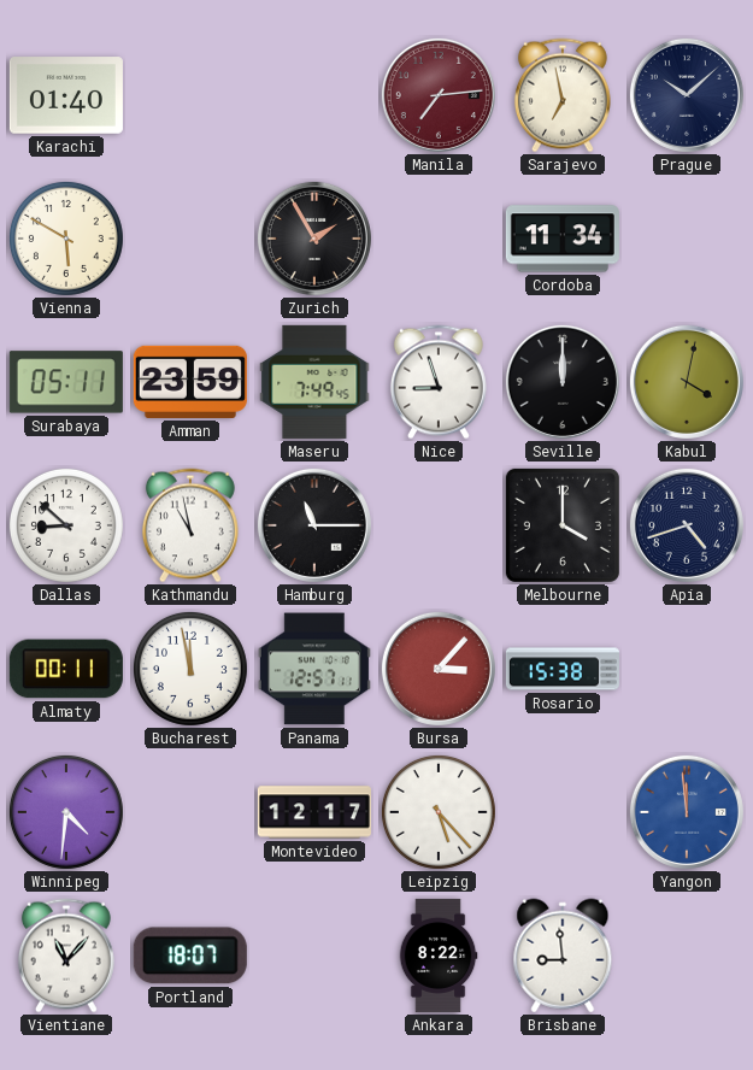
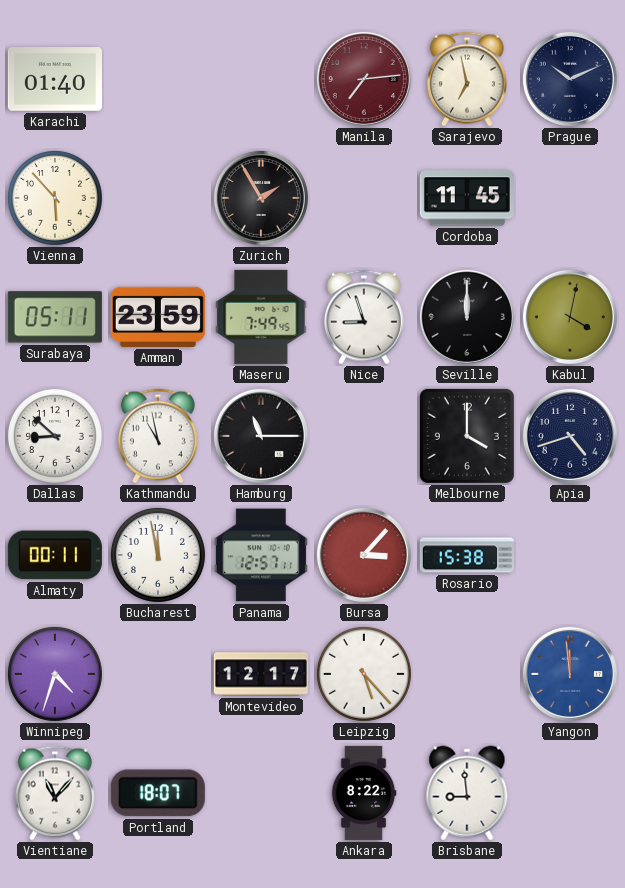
Prague: 10:08 -> 10:11 (570, 79)
Vienna: 5:50 -> 5:53 (55, 198)
Cordoba: 11:34 -> 11:45 (467, 198)
Winnipeg: 4:31 -> 4:33 (55, 674)
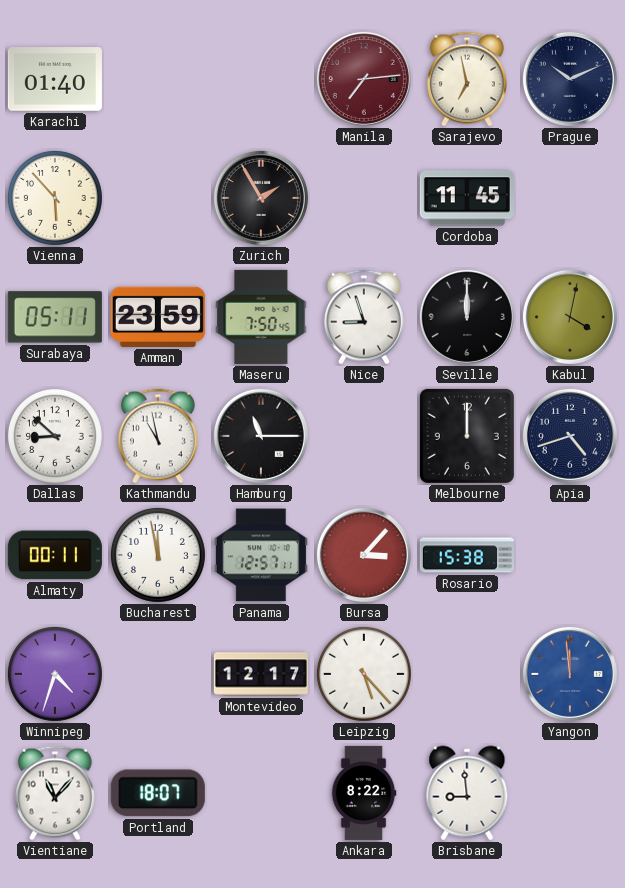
Maseru: 7:49 -> 7:50 (261, 317)
Melbourne: 4:00 -> 12:00 (467, 436)
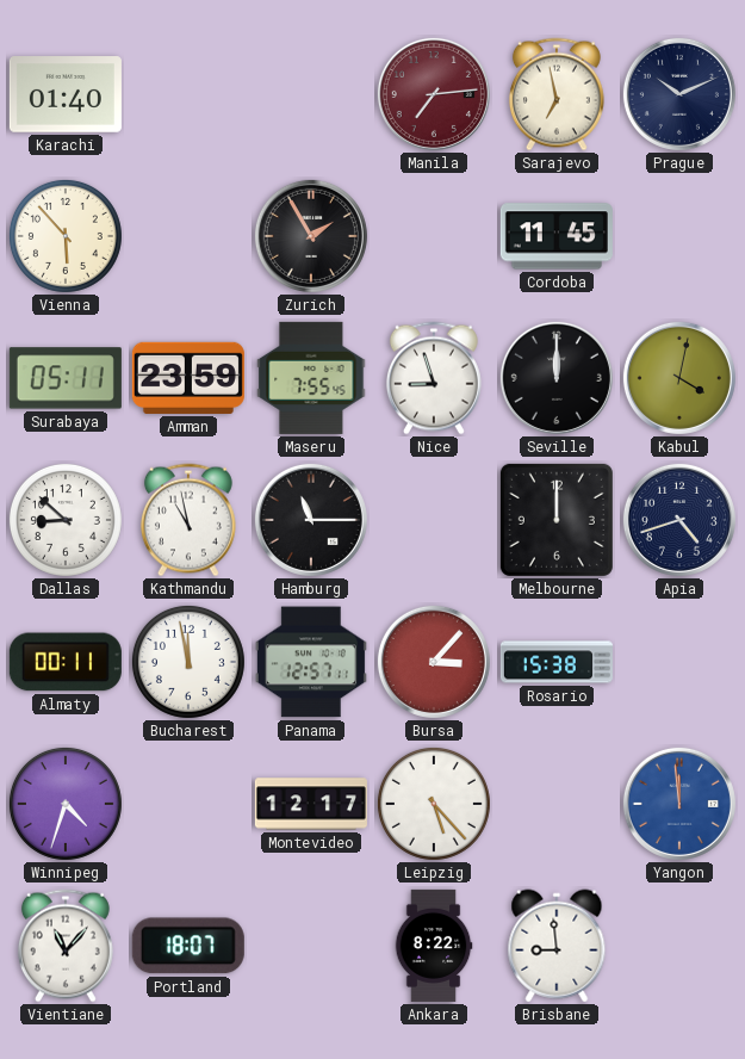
Maseru: 7:50 -> 7:55 (311, 378)
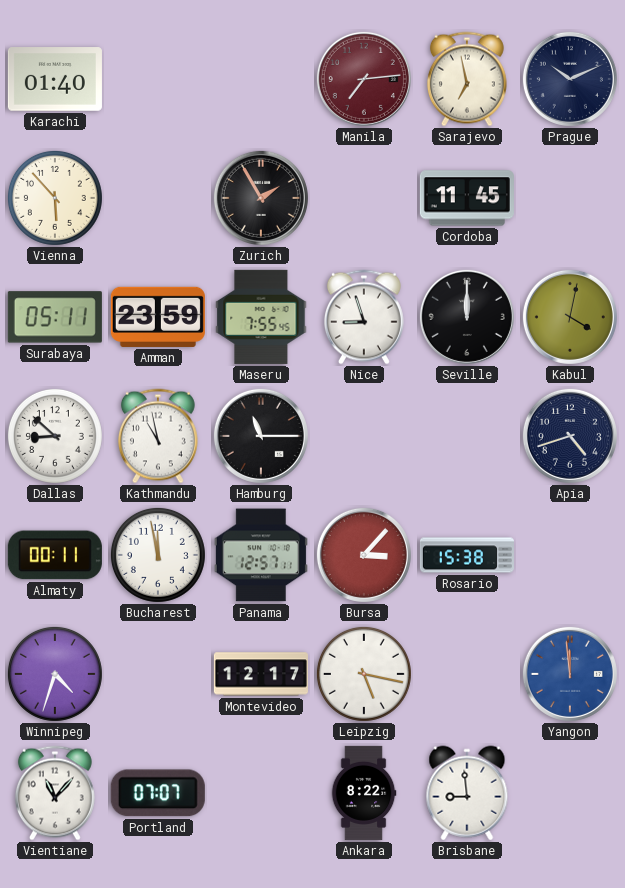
Melbourne: 12:00 -> none (557, 520)
Leipzig: 5:23 -> 5:17 (364, 674)
Portland: 18:07 -> 07:07 (158, 793)
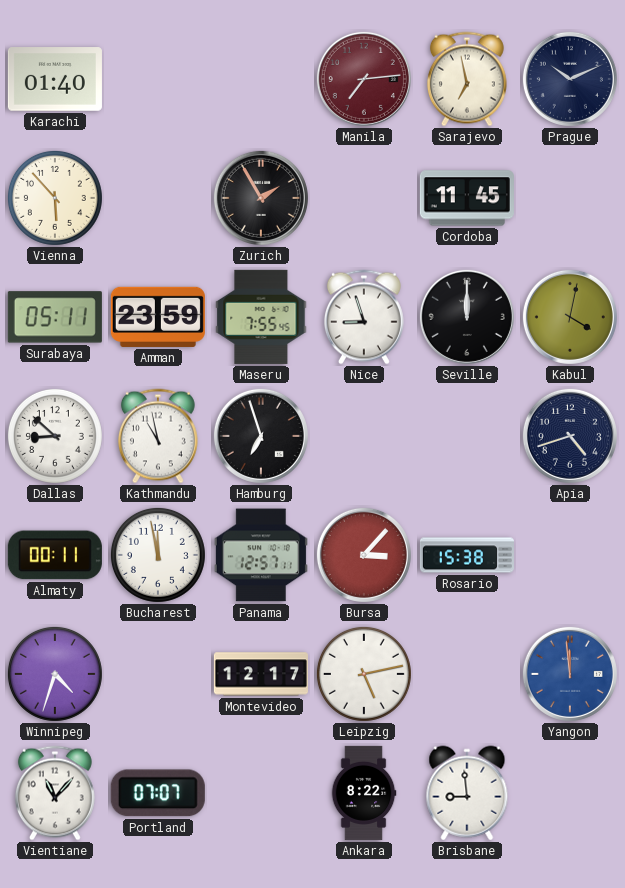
Hamburg: 11:15 -> 6:57 (261, 436)
Leipzig: 5:17 -> 5:13 (364, 674)
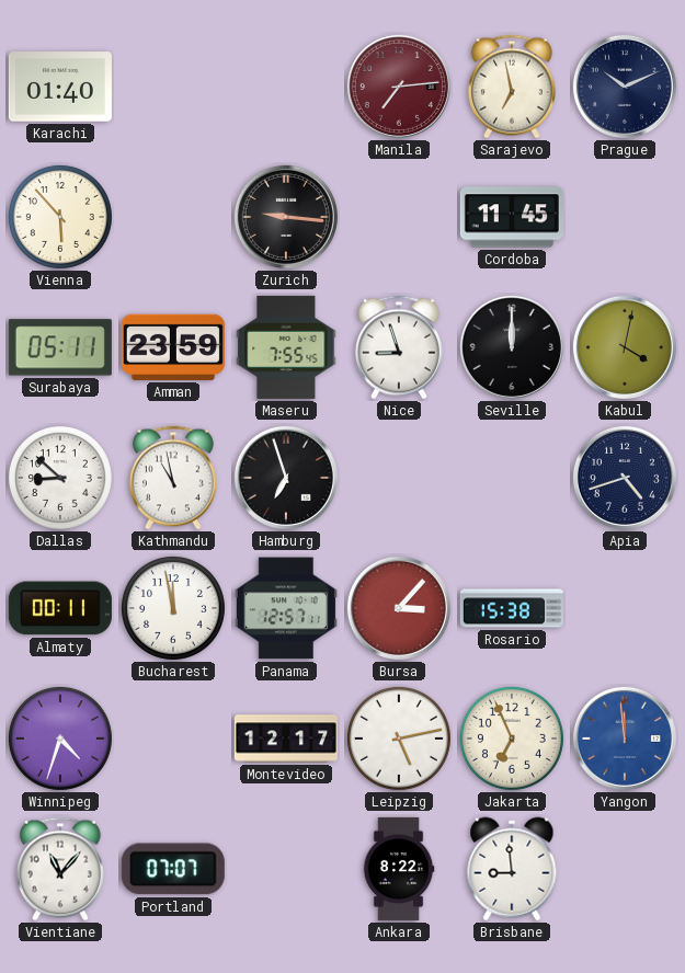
Zurich: 1:55 -> 9:16 (286, 217)
Jakarta: none -> 6:56 (512, 739)
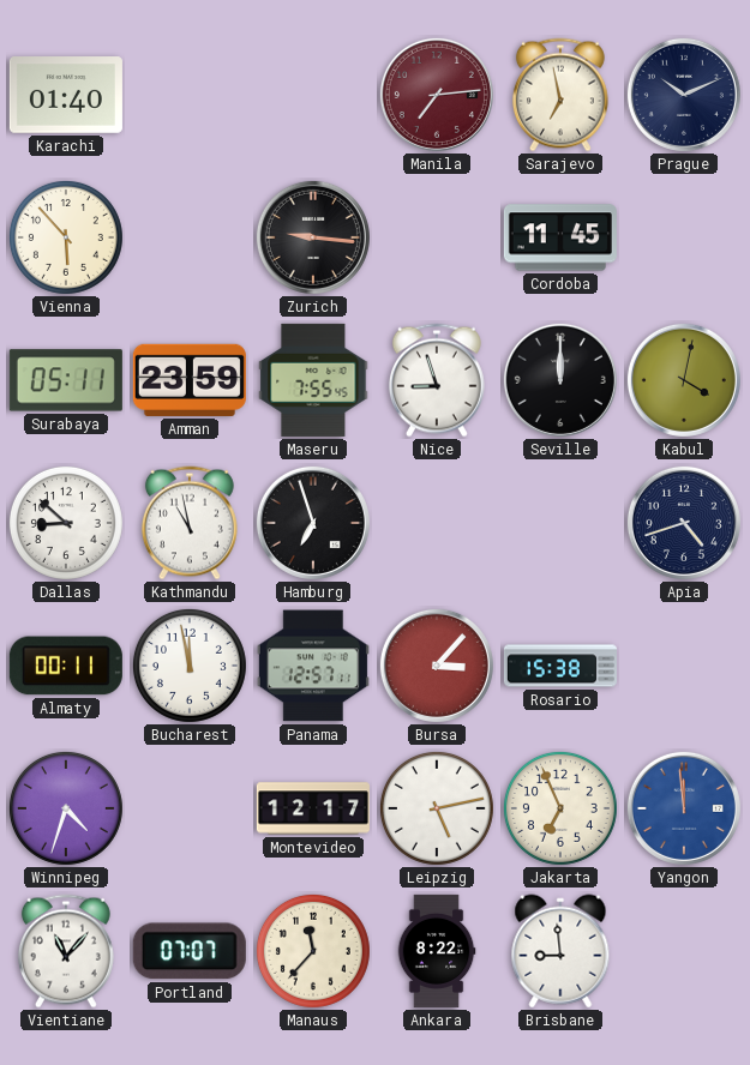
Manaus: none -> 11:37 (313, 951)
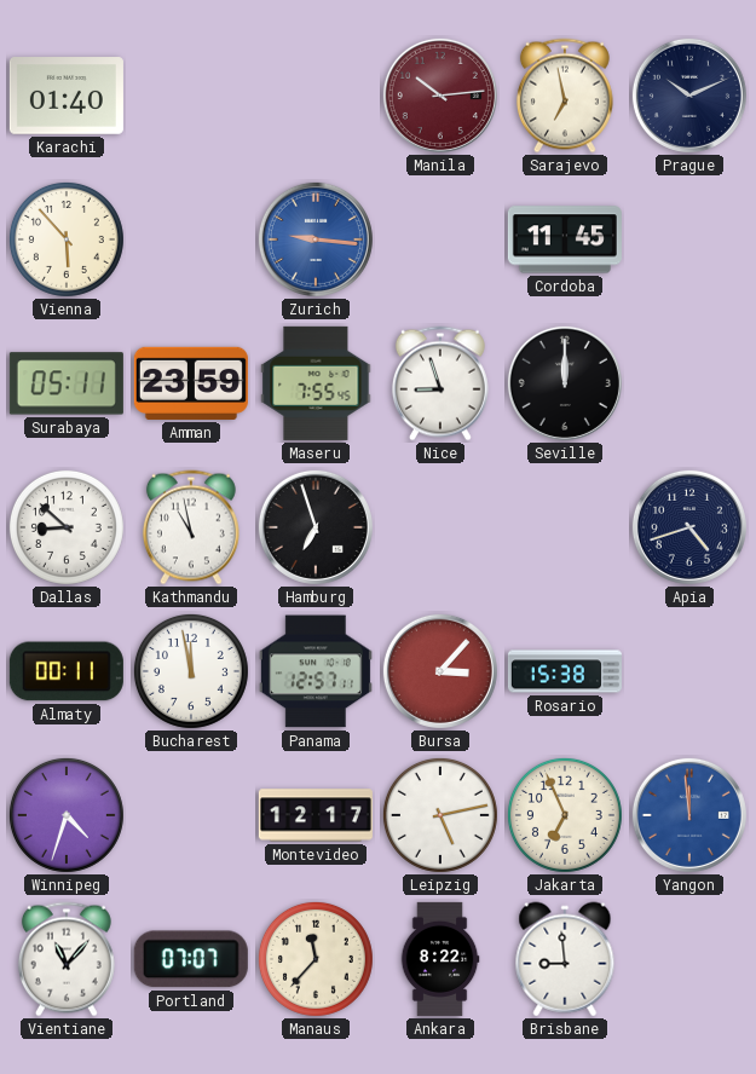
Manila: 7:14 -> 10:14 (440, 96)
Zurich dial: black -> blue (316, 239)
Kabul: 4:02 -> none (684, 380)
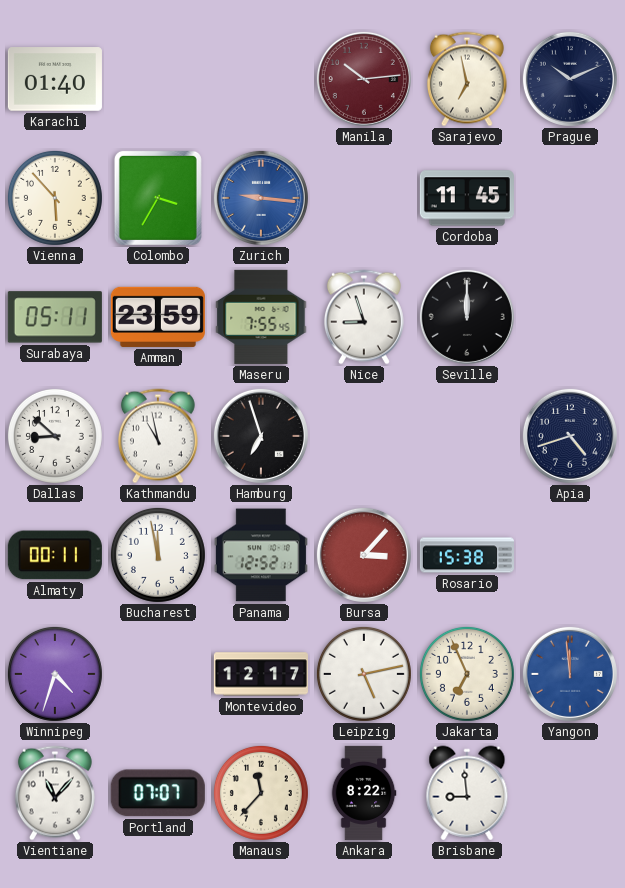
Colombo: none -> 3:35 (158, 198)
Panama: 12:57 -> 12:52 (261, 555)
